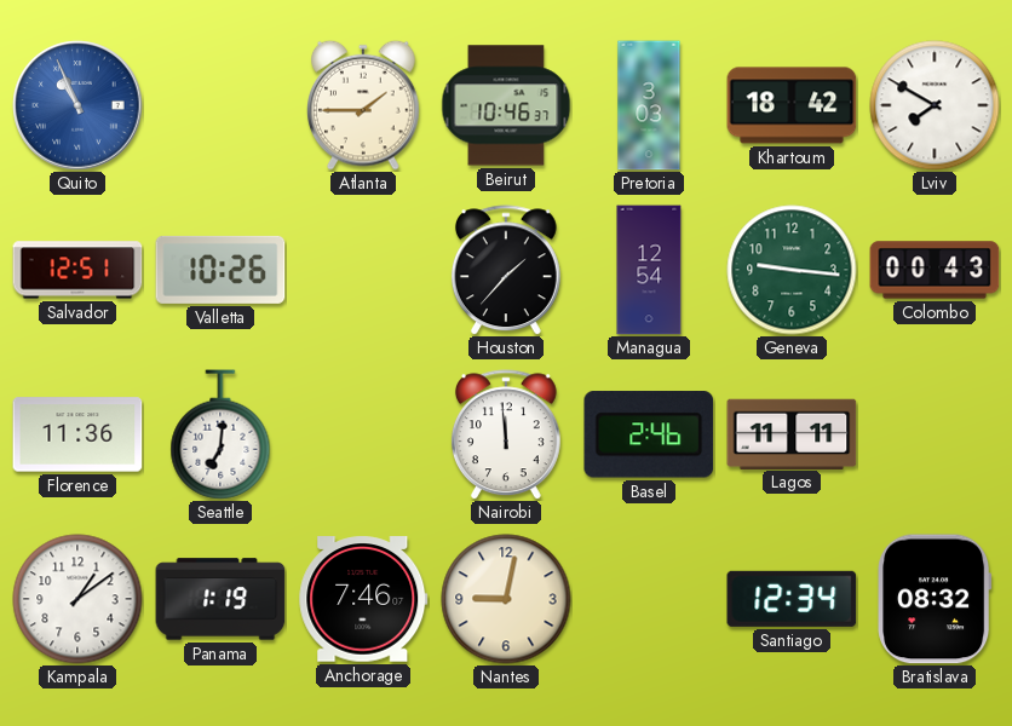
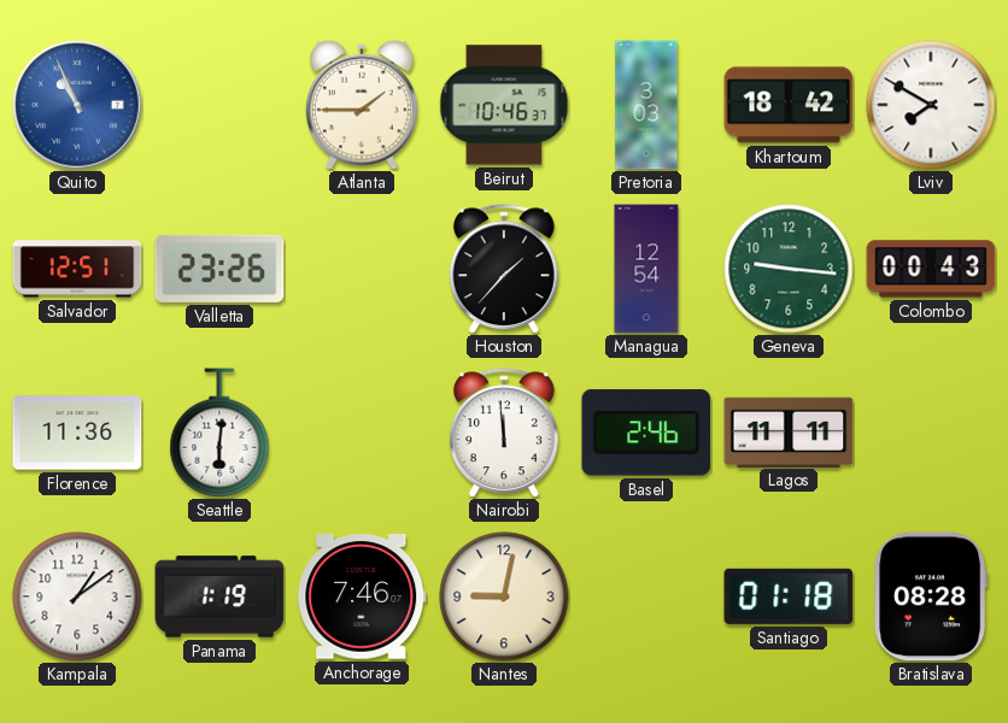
Valletta: 10:26 -> 23:26 (219, 269)
Seattle: 7:01 -> 6:01 (219, 433)
Santiago: 12:34 -> 01:18 (789, 596)
Bratislava: 08:32 -> 08:28 (931, 596)
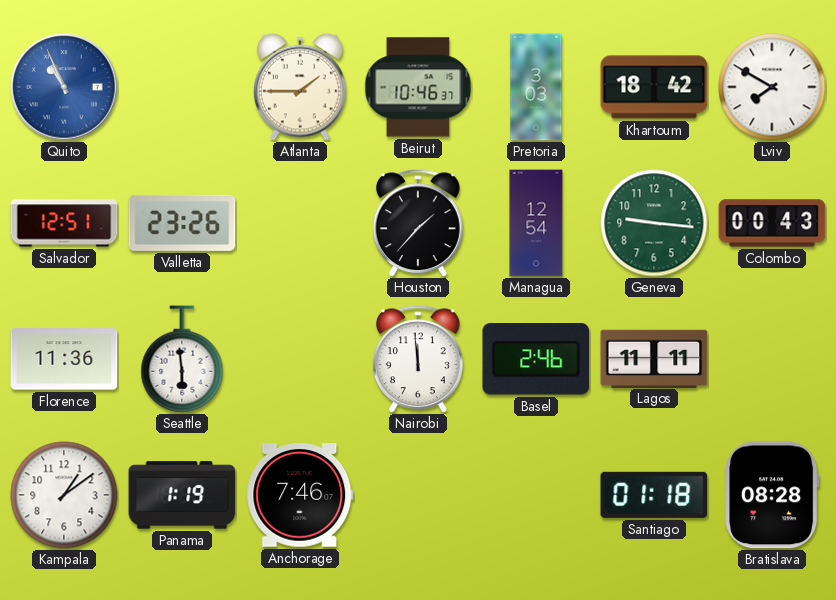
Seattle: 6:01 -> 5:59 (182, 359)
Nantes: 9:02 -> none (504, 596)
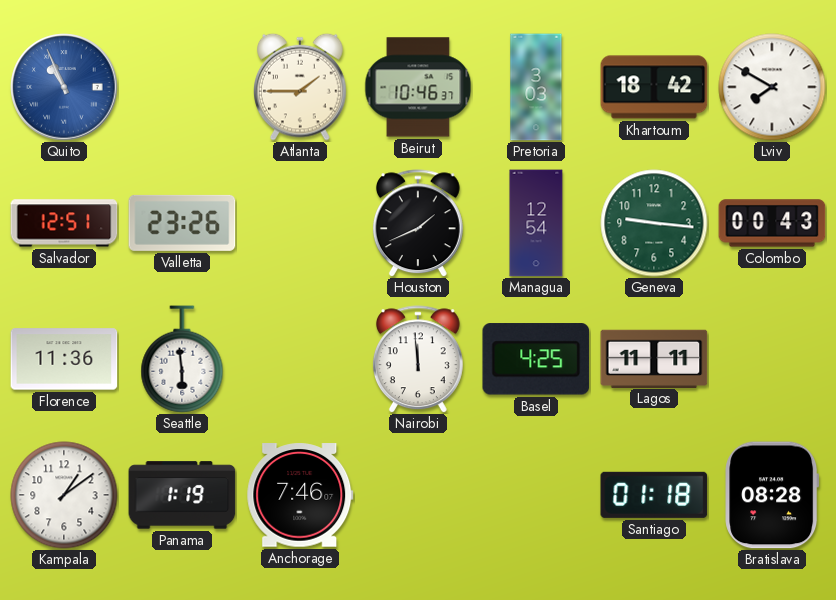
Houston: 1:37 -> 1:41 (418, 223)
Basel: 2:46 -> 4:25 (536, 359)
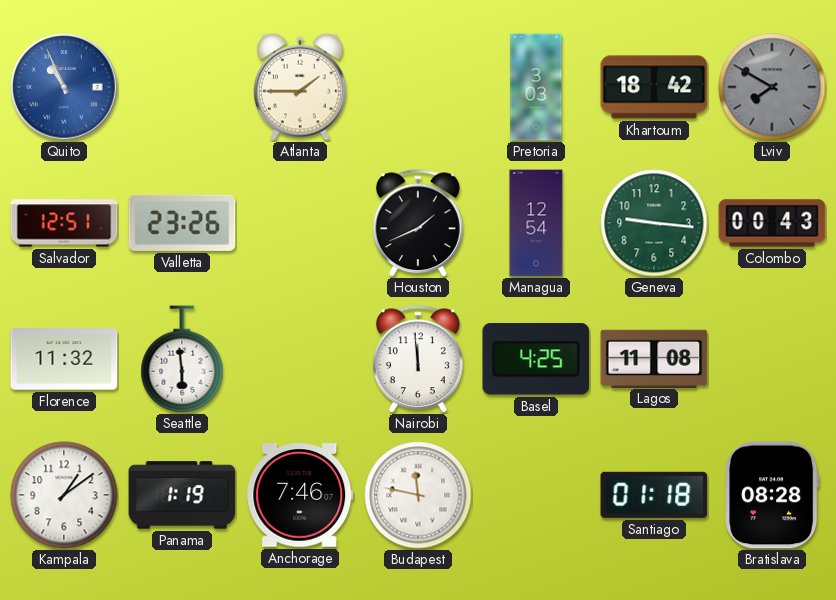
Beirut: 10:46 -> none (418, 87)
Lviv dial: white -> grey (772, 87)
Florence: 11:36 -> 11:32 (64, 359)
Lagos: 11:11 -> 11:08 (654, 358)
Budapest: none -> 11:47 (418, 495)
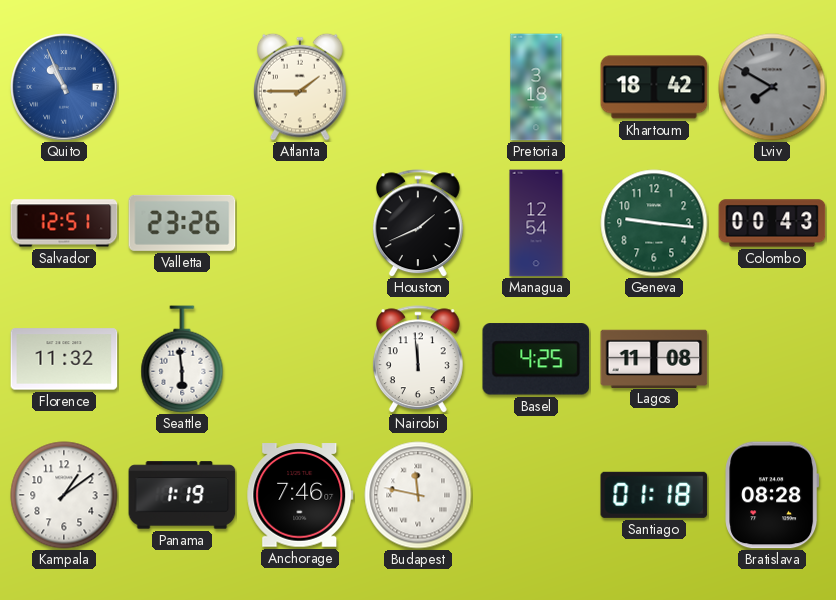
Pretoria: 3:03 -> 3:18 (536, 87)
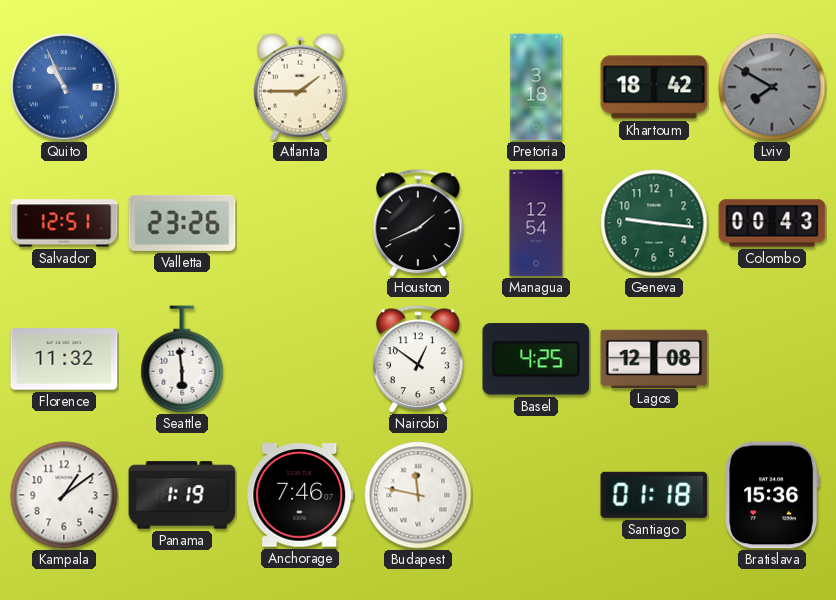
Nairobi: 11:59 -> 12:51 (418, 359)
Lagos: 11:08 -> 12:08 (654, 358)
Bratislava: 08:28 -> 15:36 (772, 495)
